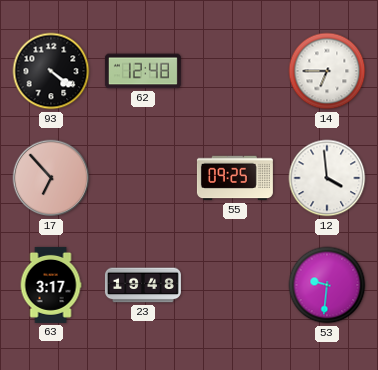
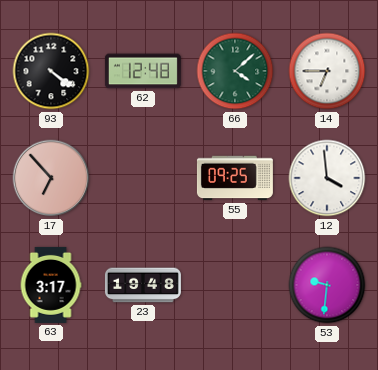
66: none -> 4:08 (235, 71)
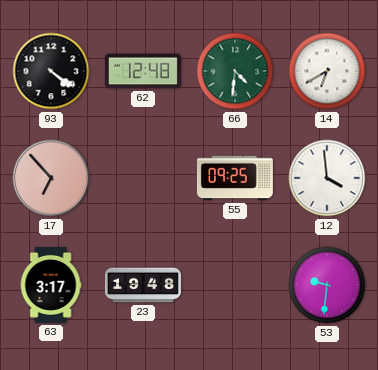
66: 4:08 -> 4:31 (235, 71)
14: 6:45 -> 6:40 (327, 71)
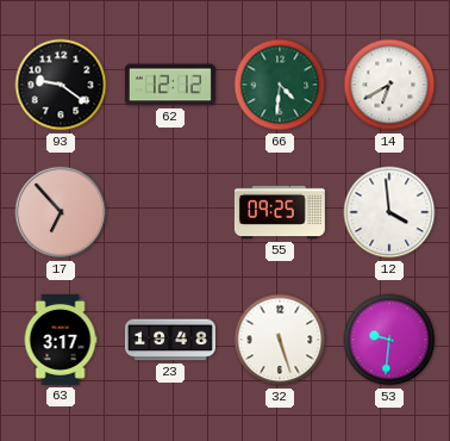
93: 4:21 -> 9:21 (61, 85)
62: 12:48 -> 12:12 (170, 85)
32: none -> 5:27 (280, 340)
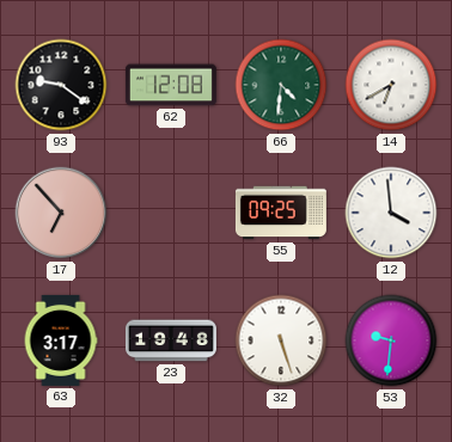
62: 12:12 -> 12:08 (171, 85)
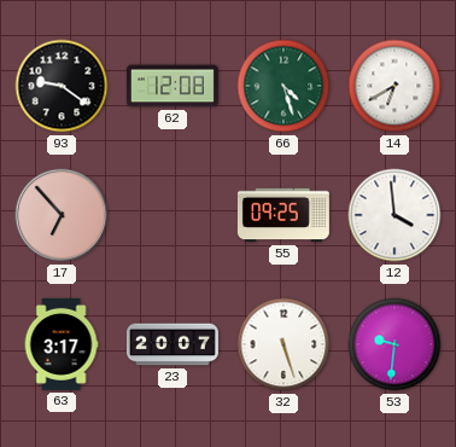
66: 4:31 -> 4:27 (283, 86)
23: 19:48 -> 20:07 (173, 344)
